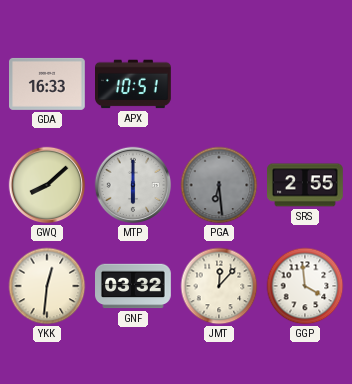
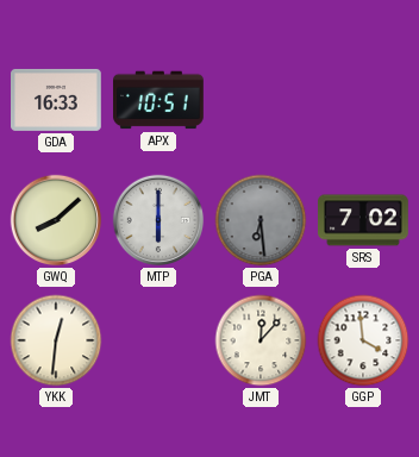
SRS: 2:55 -> 7:02 (364, 220)
GNF: 03:32 -> none (133, 286)
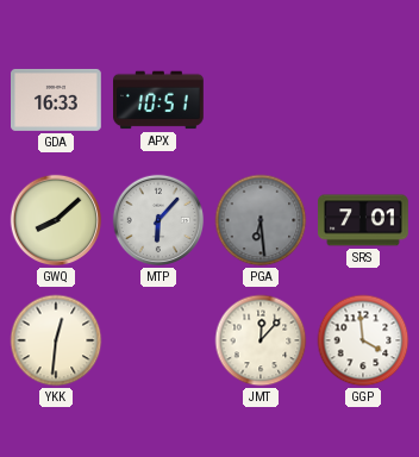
MTP: 6:00 -> 6:07 (158, 220)
SRS: 7:02 -> 7:01 (364, 220)
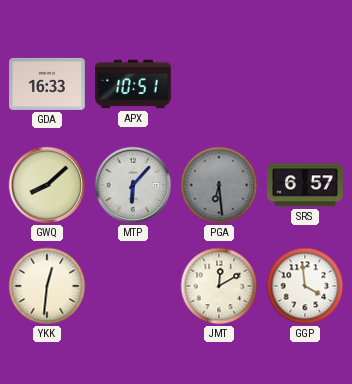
SRS: 7:01 -> 6:57 (306, 185)
JMT: 12:07 -> 12:10 (219, 286)
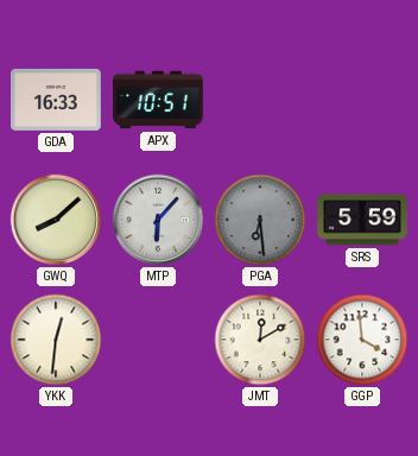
SRS: 6:57 -> 5:59 (363, 220)
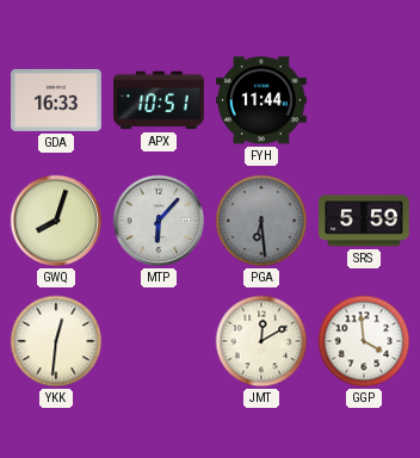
FYH: none -> 11:44 (262, 100)
GWQ: 8:08 -> 8:03 (56, 221)
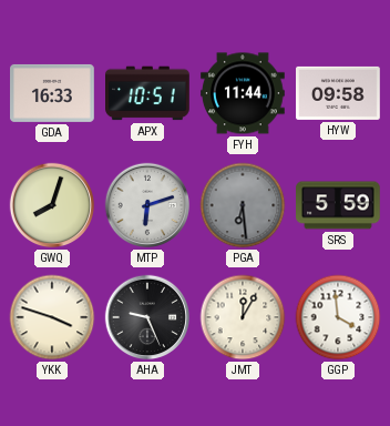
HYW: none -> 09:58 (339, 93)
MTP: 6:07 -> 6:12 (147, 205)
YKK: 12:31 -> 3:48 (52, 317)
AHA: none -> 9:26 (147, 317)
JMT: 12:10 -> 12:05 (243, 317)
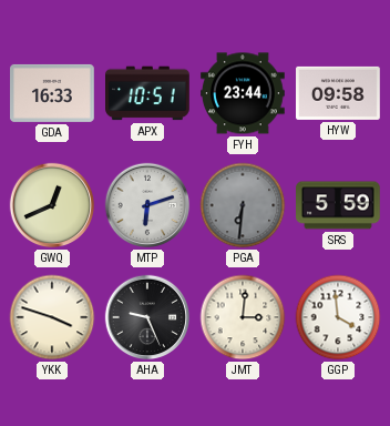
FYH: 11:44 -> 23:44 (244, 93)
GWQ: 8:03 -> 12:41 (52, 205)
PGA: 6:29 -> 6:31 (243, 205)
JMT: 12:05 -> 3:01 (243, 317)
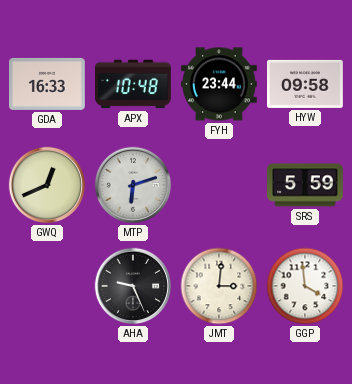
APX: 10:51 -> 10:48 (134, 84)
PGA: 6:31 -> none (243, 205)
YKK: 3:48 -> none (52, 317)
